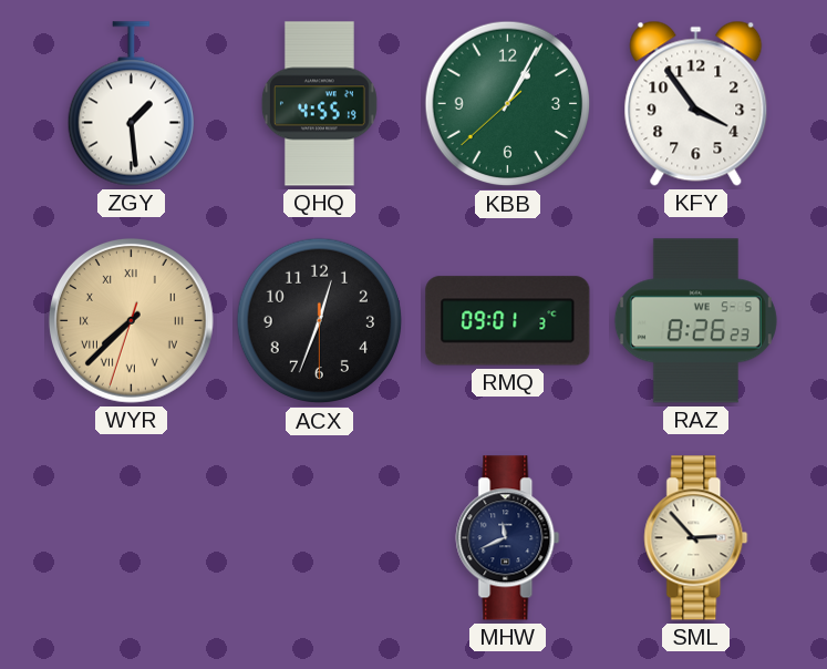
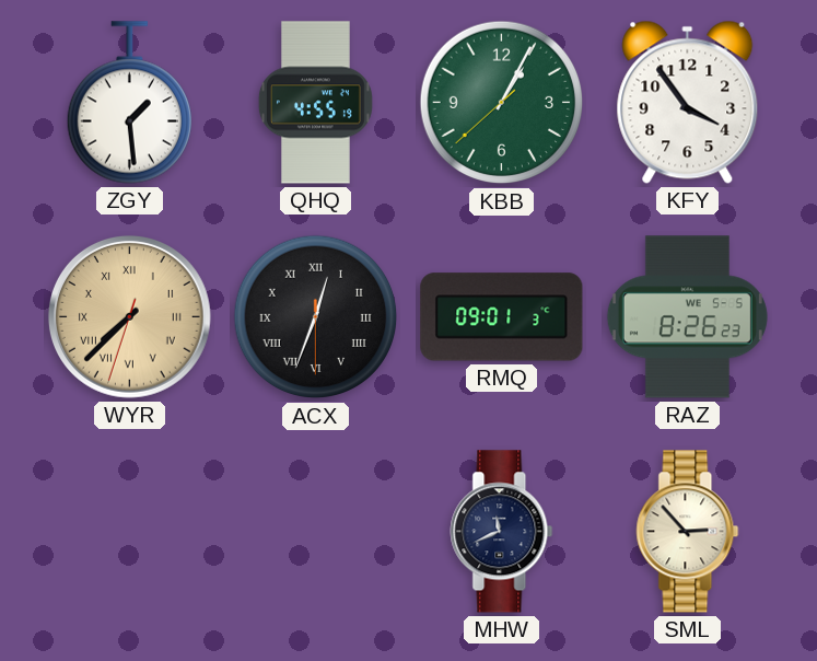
ACX numerals: Arabic -> Roman (316, 317)
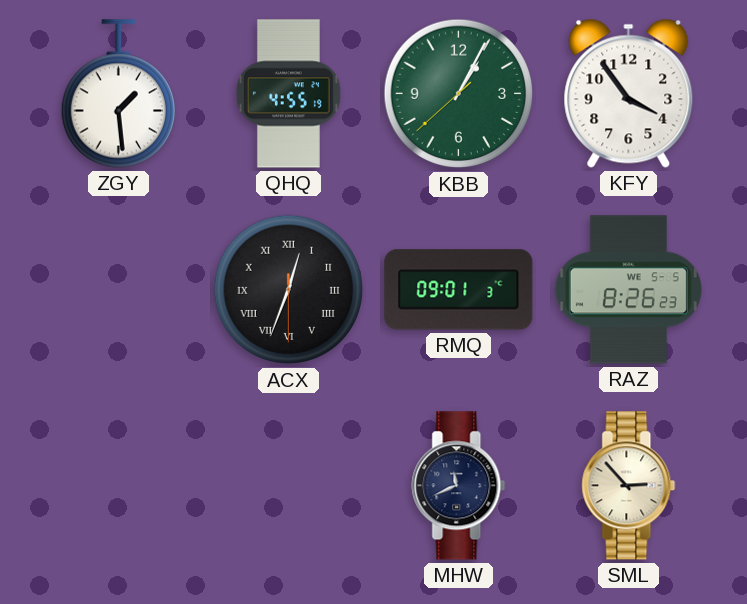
WYR: 7:37 -> none (129, 316)
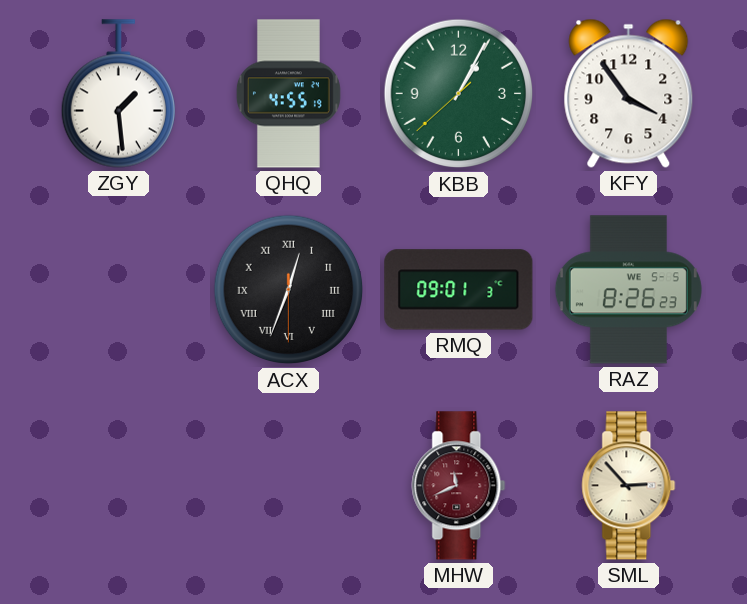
MHW dial: navy -> burgundy (459, 486)
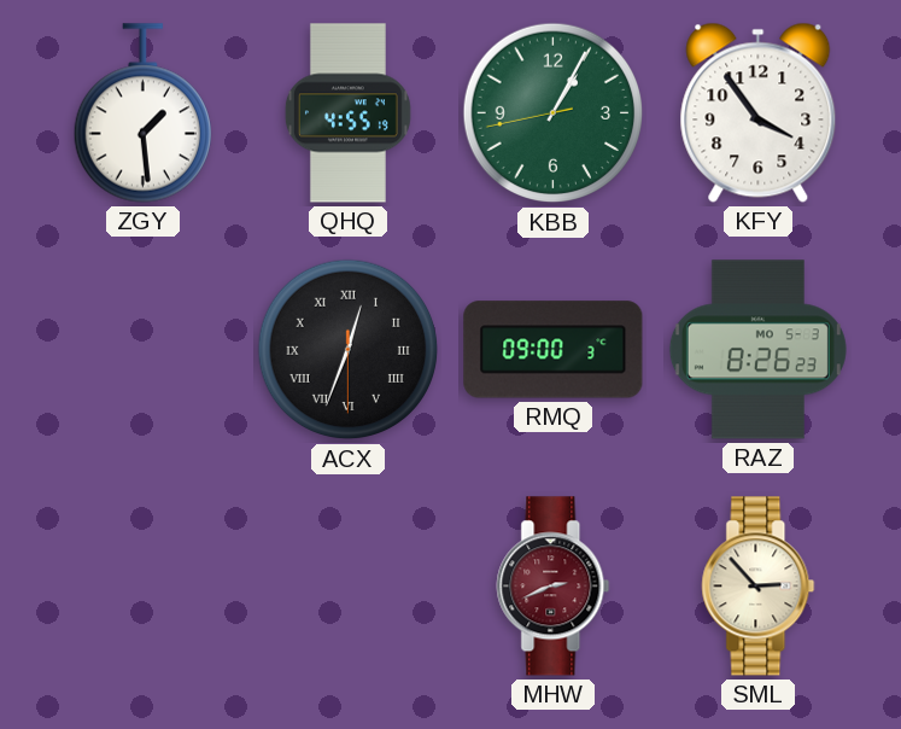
KBB: 1:04:38 -> 1:04:43 (554, 113)
RMQ: 09:01 -> 09:00 (554, 350)
RAZ date: WE 5-5 -> MO 5-3 (757, 350)
MHW: 11:41 -> 2:41 (554, 587)
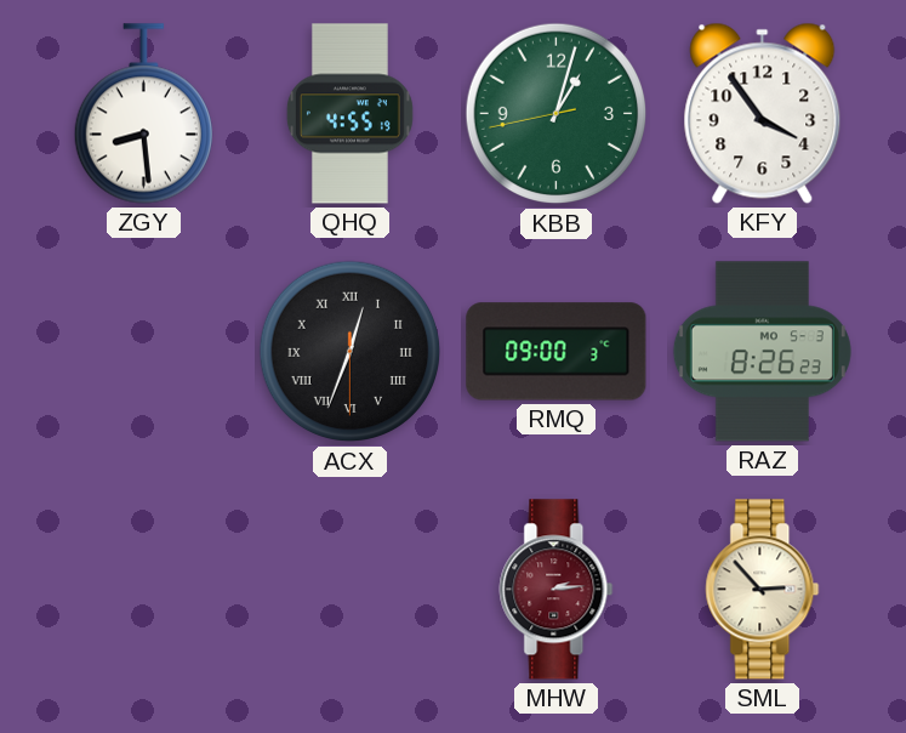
ZGY: 1:29 -> 8:29 (143, 114)
KBB: 1:04 -> 1:02 (557, 114)
MHW: 2:41 -> 2:14 (557, 590)
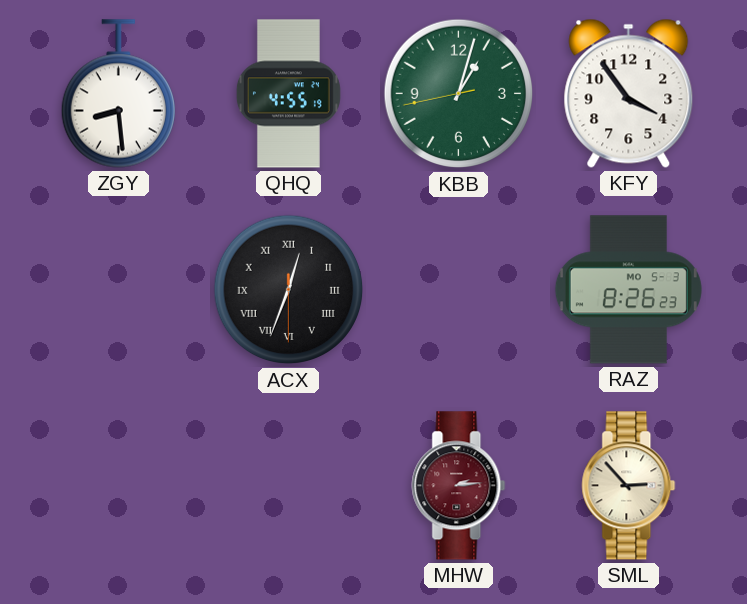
RMQ: 09:00 -> none (557, 352)
